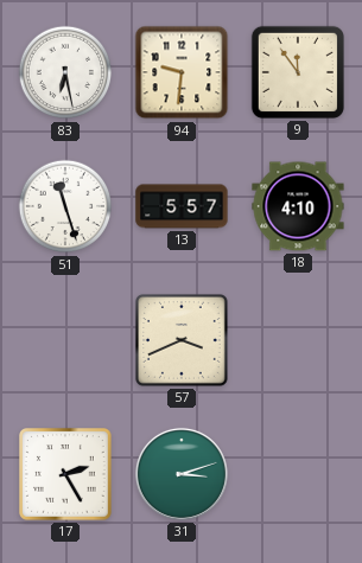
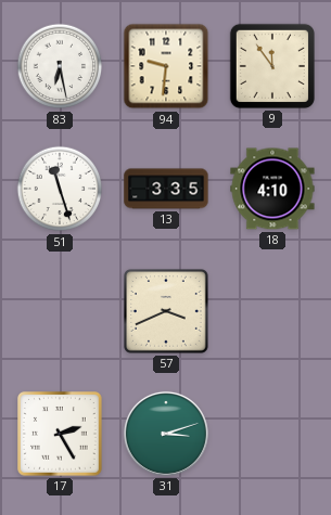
13: 5:57 -> 3:35 (166, 189)
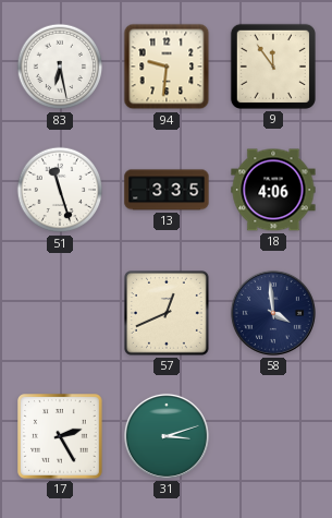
18: 4:10 -> 4:06 (273, 190)
57: 3:41 -> 12:41 (168, 314)
58: none -> 3:59 (273, 313)
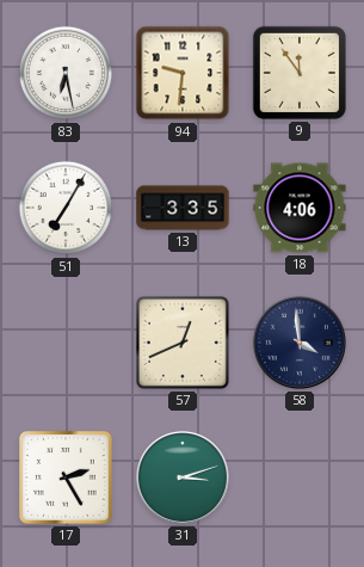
51: 11:27 -> 7:05 (66, 208)
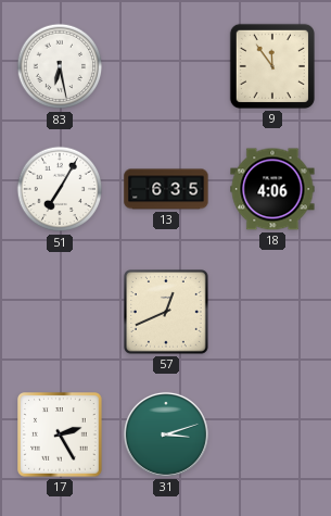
94: 9:31 -> none (183, 73)
13: 3:35 -> 6:35 (166, 189)
58: 3:59 -> none (300, 343)
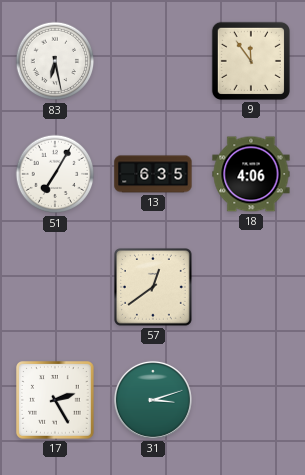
57: 12:41 -> 12:39 (154, 288)
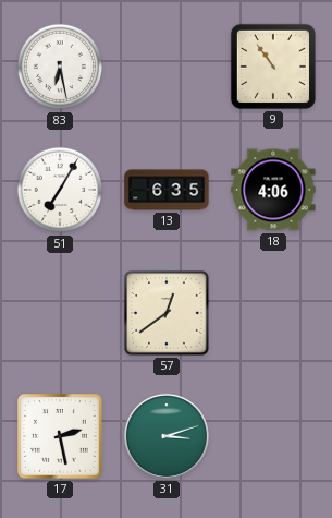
9: 11:54 -> 10:54 (273, 67)
17: 2:25 -> 2:28 (61, 437)
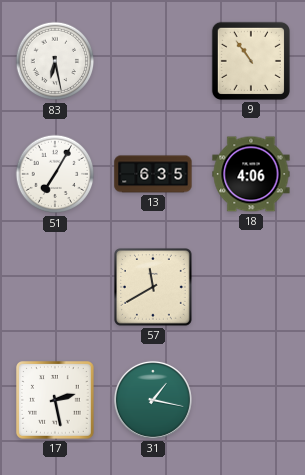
57: 12:39 -> 11:40 (154, 288)
31: 3:12 -> 1:17 (153, 400)
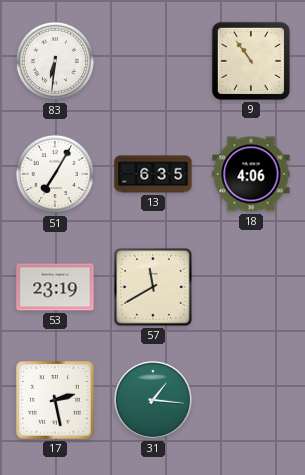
83: 6:28 -> 6:31 (55, 61)
53: none -> 23:19 (55, 287)
31: 1:17 -> 1:16 (153, 400)
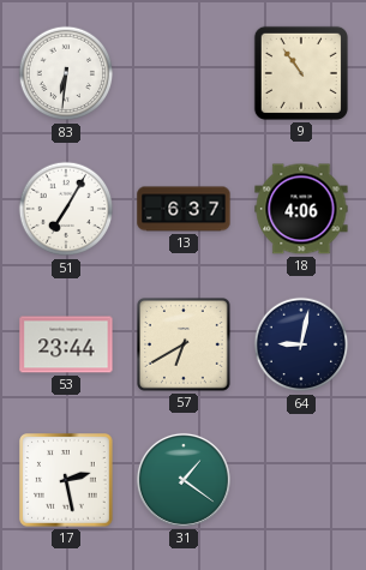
13: 6:35 -> 6:37 (184, 209)
53: 23:19 -> 23:44 (66, 344)
57: 11:40 -> 6:40 (185, 346)
64: none -> 9:02 (301, 344)
31: 1:16 -> 1:21 (184, 480)
